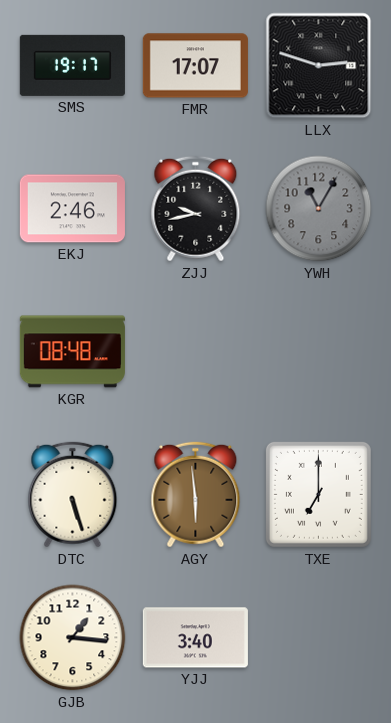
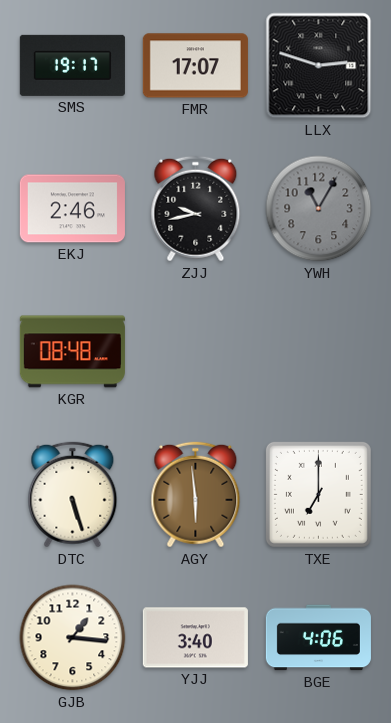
BGE: none -> 4:06 (318, 638)
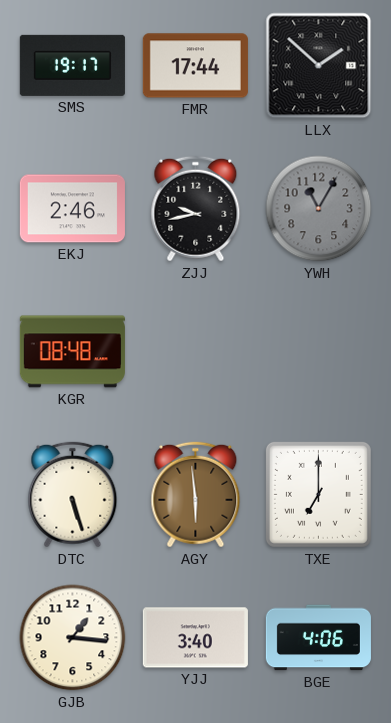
FMR: 17:07 -> 17:44 (195, 66)
LLX: 2:48 -> 1:52 (319, 66)
